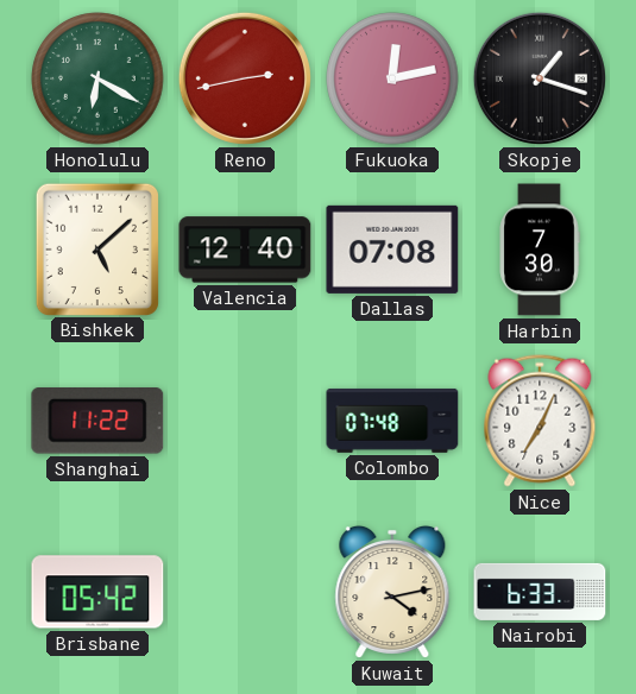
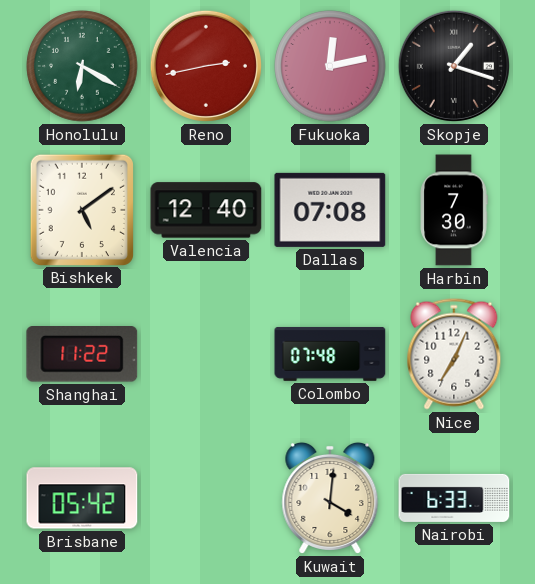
Bishkek: 5:08 -> 5:09 (82, 209)
Kuwait: 4:13 -> 4:01 (330, 498)
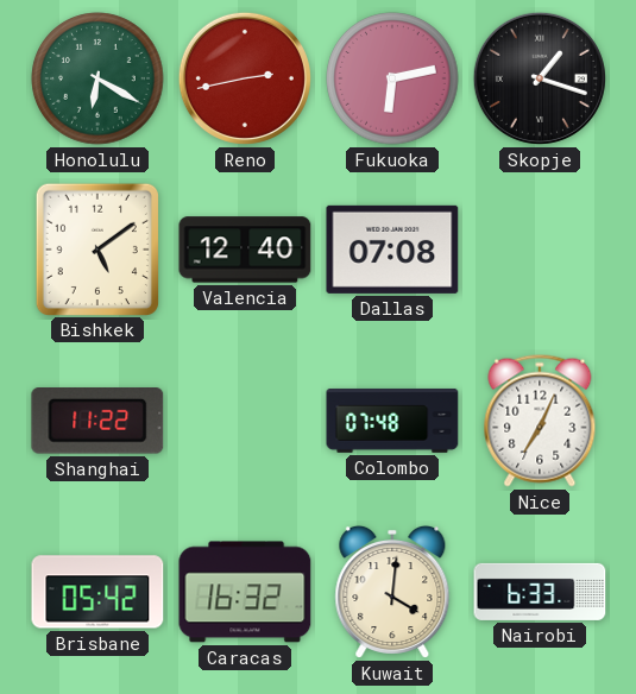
Fukuoka: 12:13 -> 6:13 (392, 78)
Harbin: 7:30 -> none (454, 210)
Caracas: none -> 16:32 (245, 592)
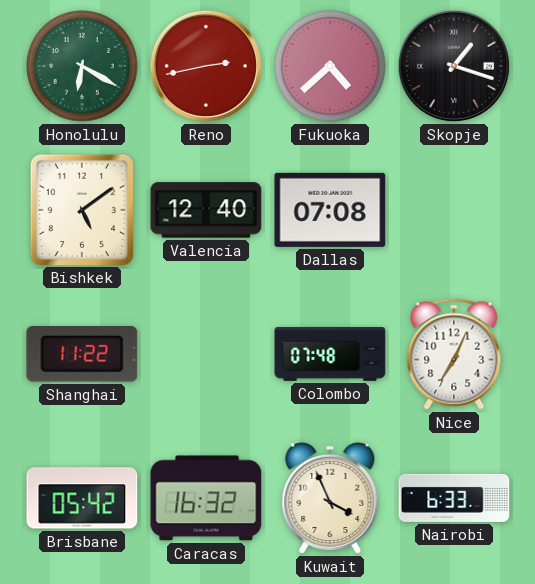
Fukuoka: 6:13 -> 4:38 (330, 66)
Kuwait: 4:01 -> 3:56 (330, 498)
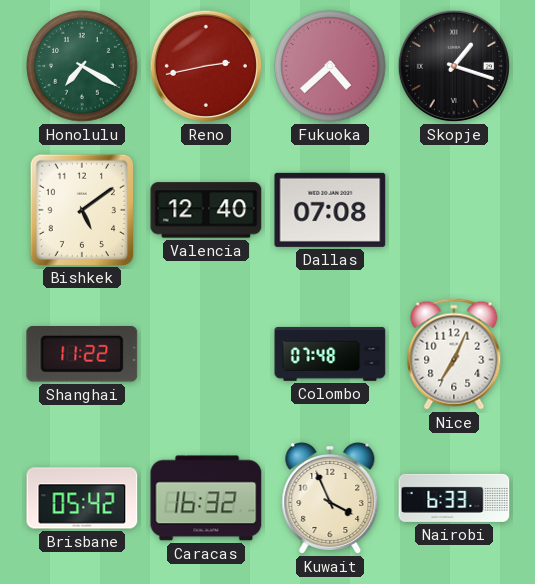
Honolulu: 6:20 -> 7:20 (82, 66)
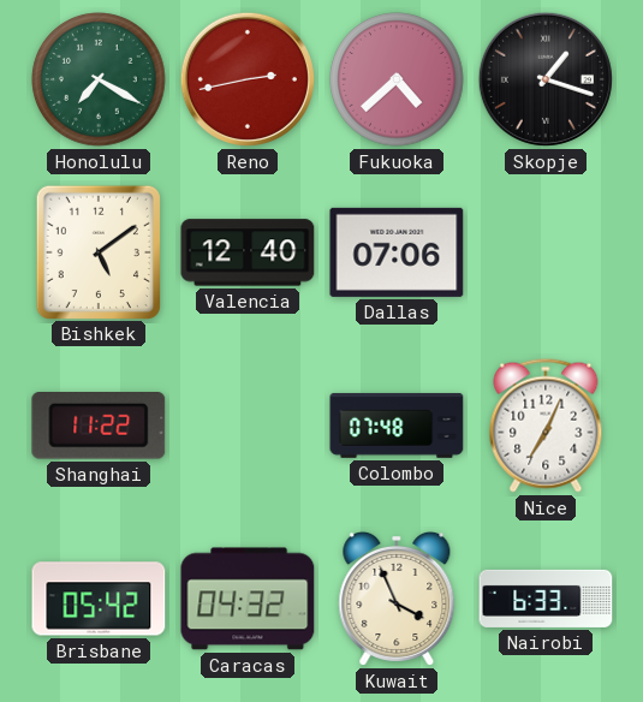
Dallas: 07:08 -> 07:06 (397, 252)
Caracas: 16:32 -> 04:32 (248, 599)
